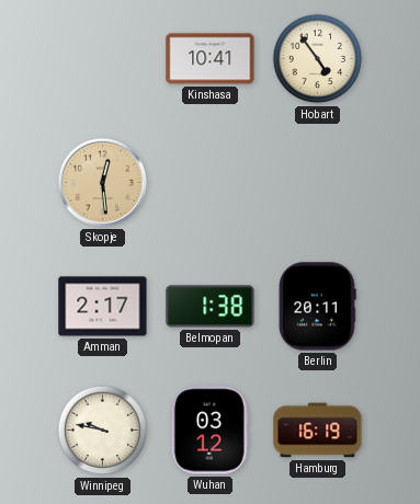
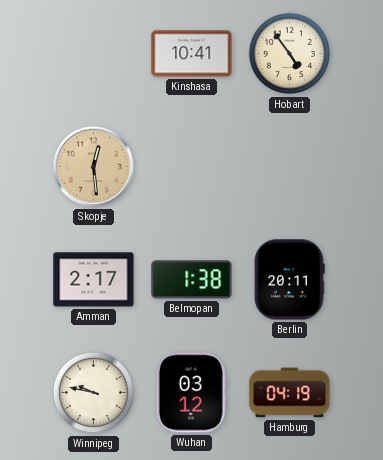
Hamburg: 16:19 -> 04:19 (290, 393)
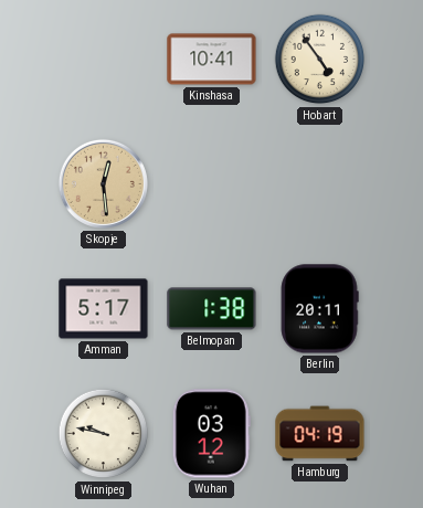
Amman: 2:17 -> 5:17 (104, 309)
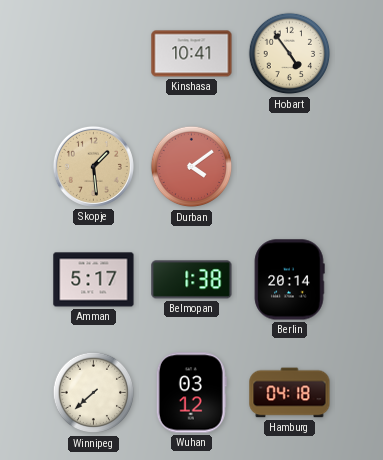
Skopje: 12:29 -> 1:29 (93, 166)
Durban: none -> 4:09 (192, 167)
Berlin: 20:11 -> 20:14 (289, 280)
Winnipeg: 9:47 -> 7:38 (94, 393)
Hamburg: 04:19 -> 04:18 (290, 393)
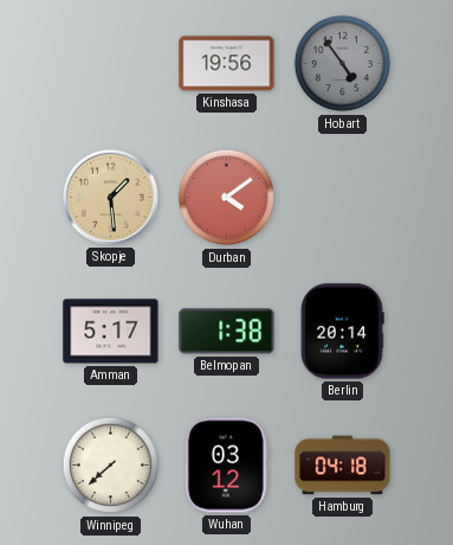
Kinshasa: 10:41 -> 19:56 (227, 64)
Hobart dial: cream -> grey (343, 64)
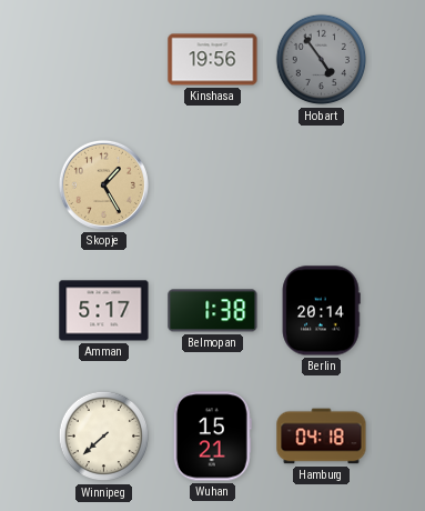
Skopje: 1:29 -> 1:25 (103, 184)
Durban: 4:09 -> none (227, 198)
Wuhan: 03:12 -> 15:21 (212, 437)
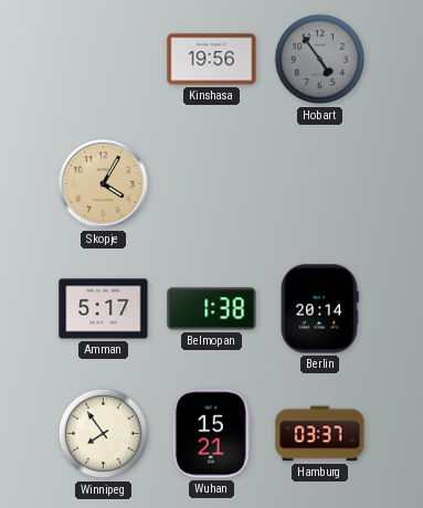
Skopje: 1:25 -> 4:05 (103, 183)
Winnipeg: 7:38 -> 7:54 (104, 434)
Hamburg: 04:18 -> 03:37 (320, 434)
